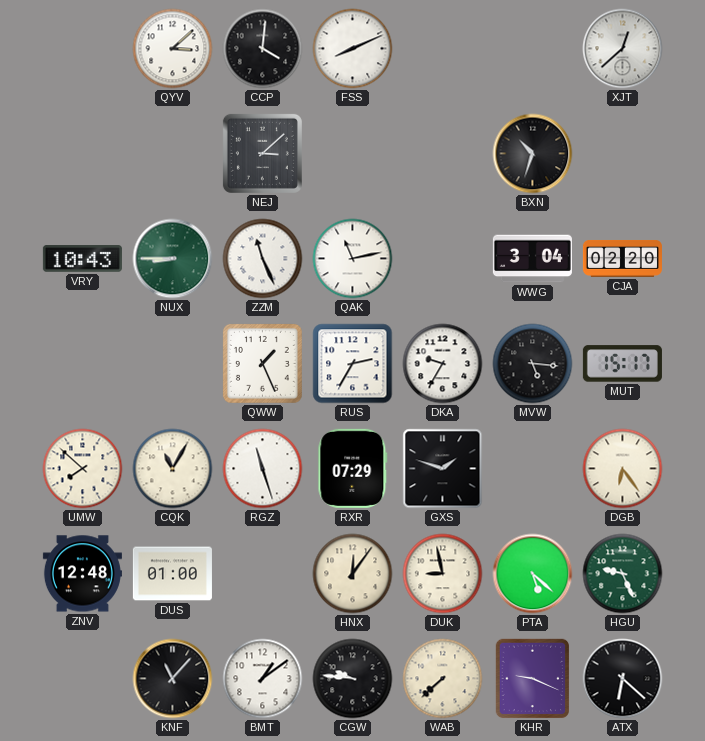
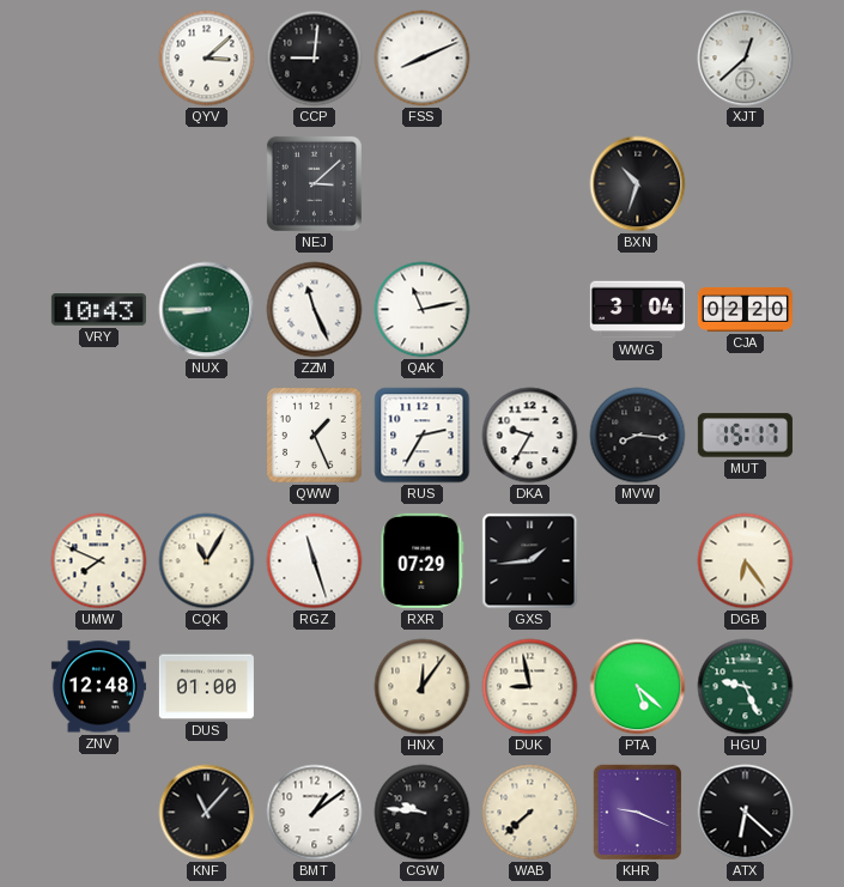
CCP: 4:01 -> 9:01 (315, 59)
MVW: 5:16 -> 8:16 (638, 436)
UMW: 7:52 -> 7:49 (99, 561)
GXS: 1:48 -> 1:44 (530, 561)
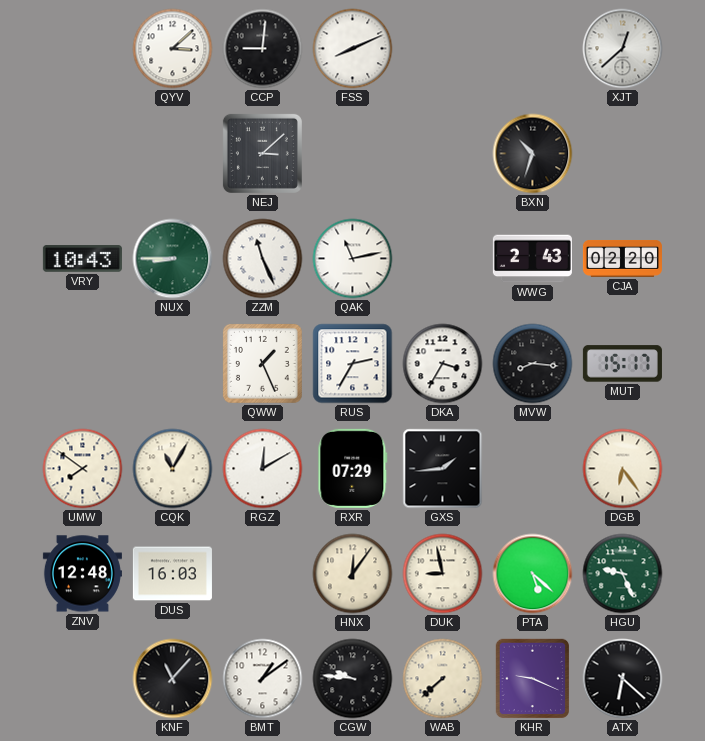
WWG: 3:04 -> 2:43 (532, 259)
DKA: 9:35 -> 3:35 (443, 364)
UMW: 7:49 -> 7:51 (83, 469)
RGZ: 11:27 -> 12:10 (263, 469)
DUS: 01:00 -> 16:03 (172, 574)
